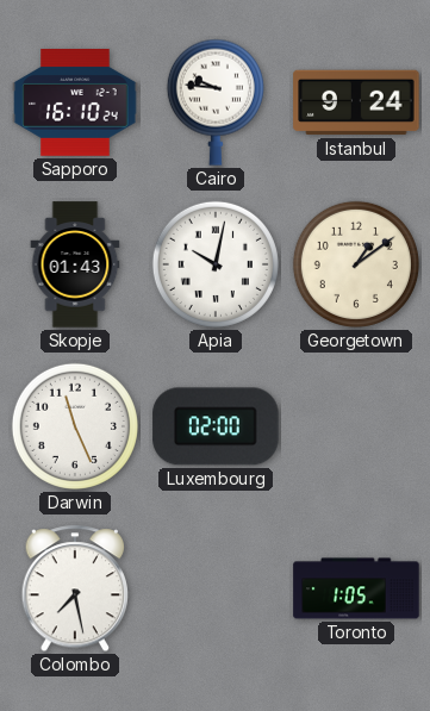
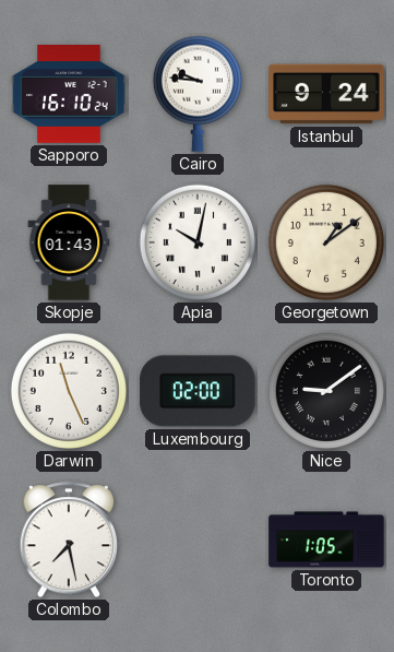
Nice: none -> 9:09 (326, 391)
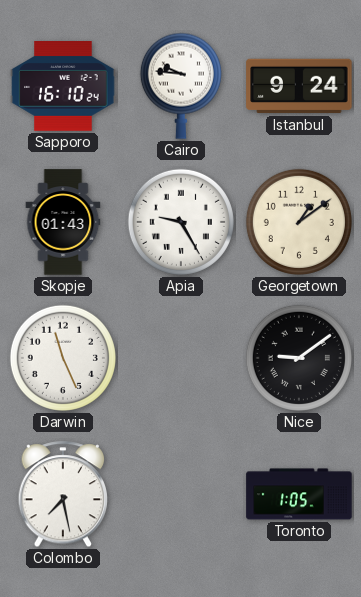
Apia: 10:02 -> 9:25 (181, 222)
Luxembourg: 02:00 -> none (198, 391)
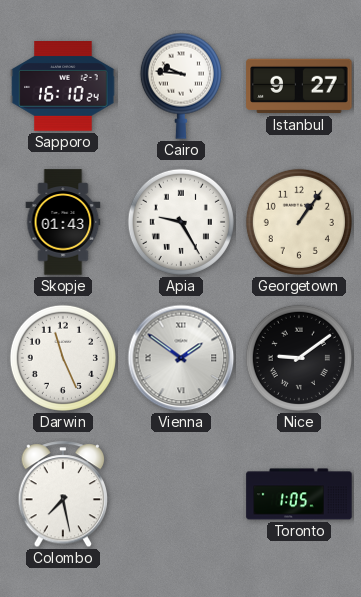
Istanbul: 9:24 -> 9:27 (299, 86)
Georgetown: 1:09 -> 1:06 (299, 222)
Vienna: none -> 1:51 (181, 358)
